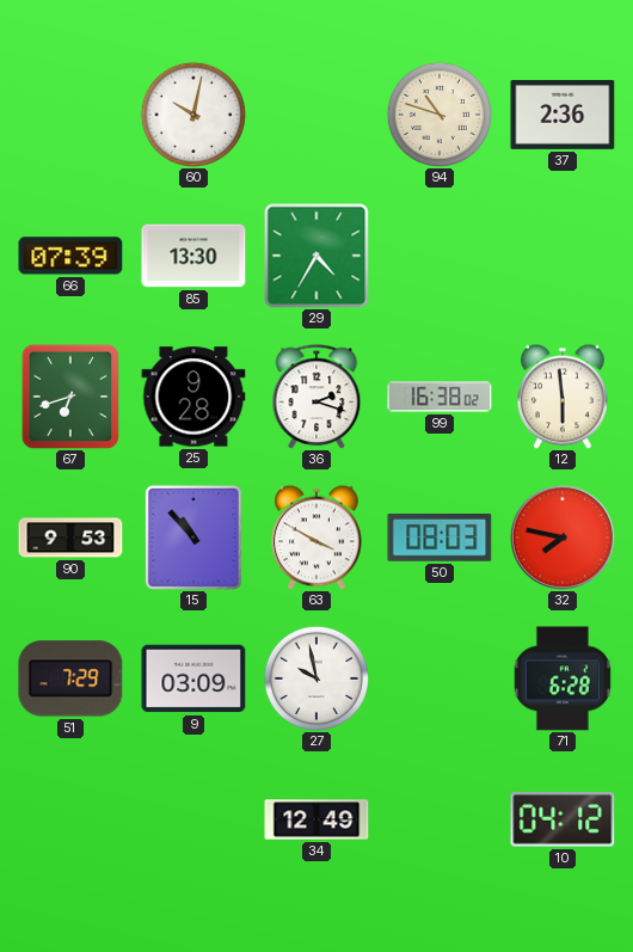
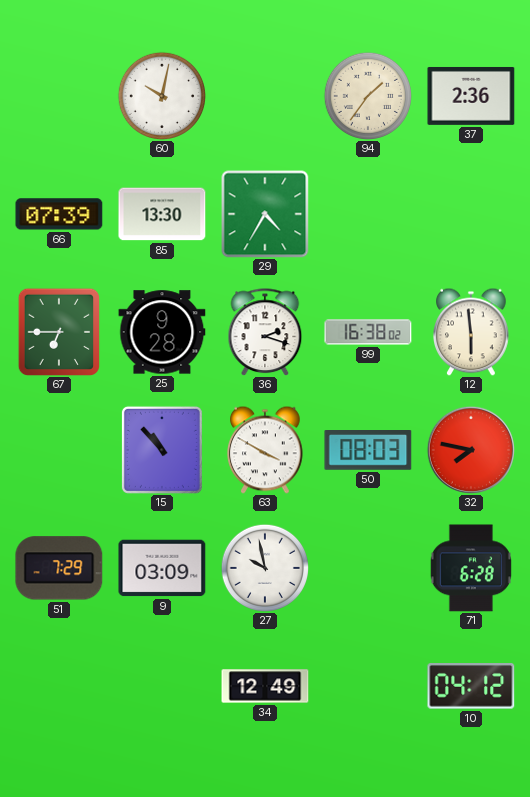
94: 10:48 -> 1:36 (367, 95)
67: 6:42 -> 6:45 (59, 332)
90: 9:53 -> none (70, 538)
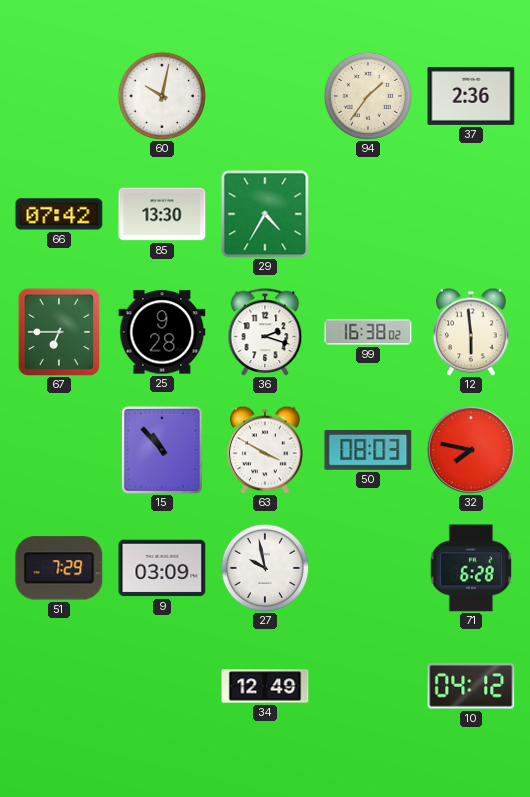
66: 07:39 -> 07:42 (59, 214)
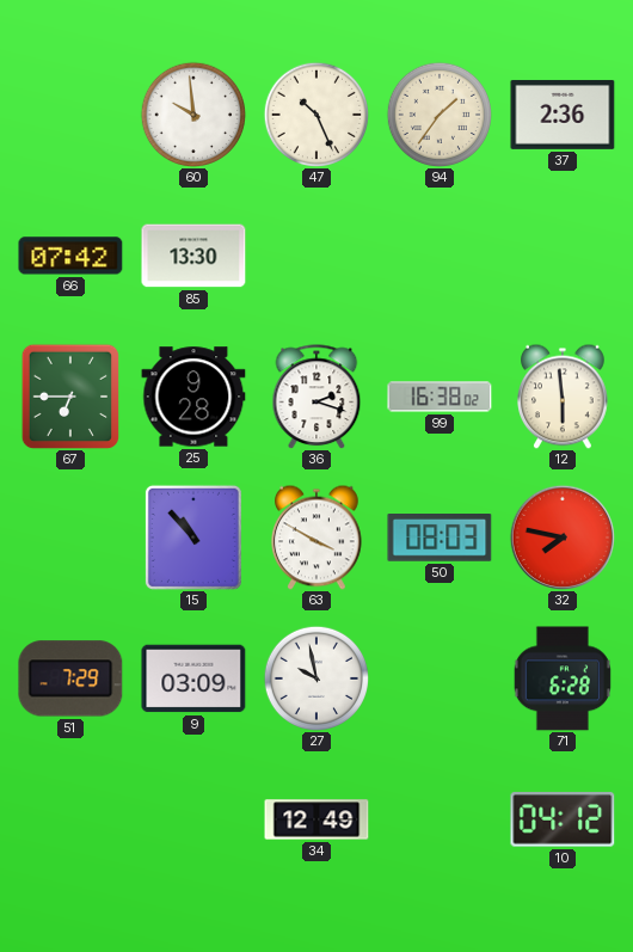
60: 10:02 -> 9:59 (192, 113)
47: none -> 10:26 (315, 113)
29: 4:35 -> none (265, 214)
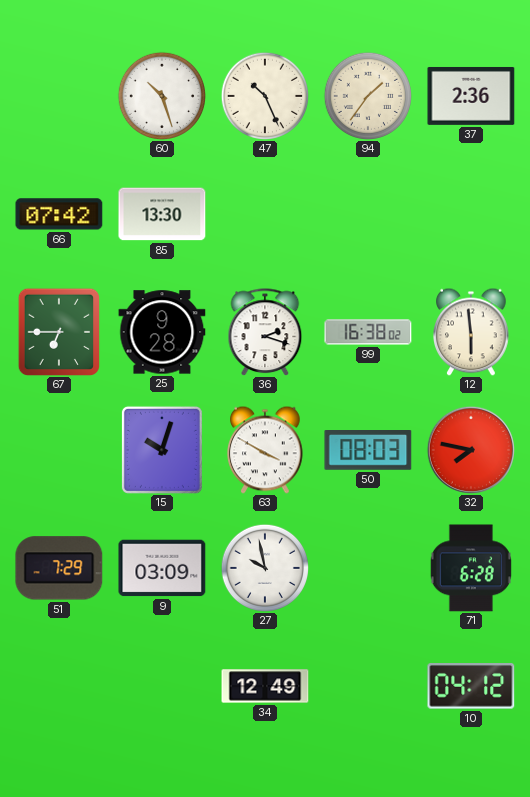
60: 9:59 -> 10:27 (161, 95)
15: 10:53 -> 10:03 (162, 450)
